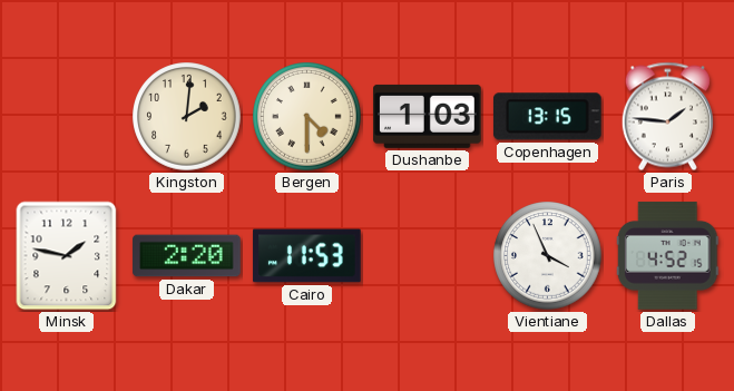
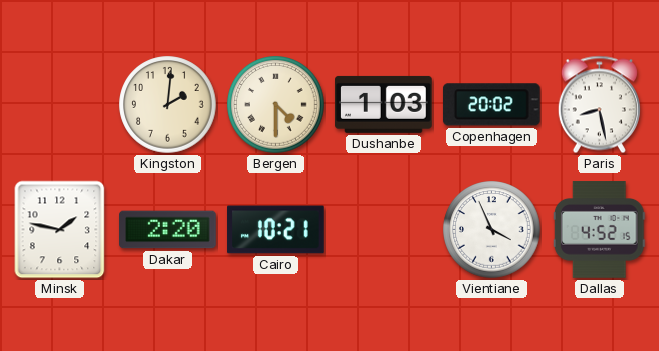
Copenhagen: 13:15 -> 20:02 (491, 105)
Paris: 1:46 -> 8:28 (599, 105)
Cairo: 11:53 -> 10:21 (276, 230)
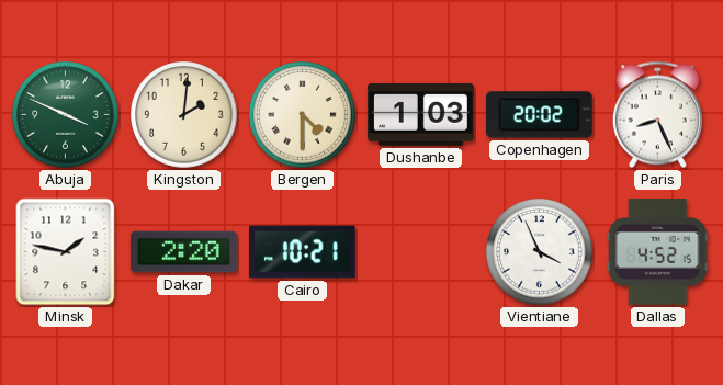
Abuja: none -> 3:49 (66, 115)
Paris: 8:28 -> 8:26 (657, 115)
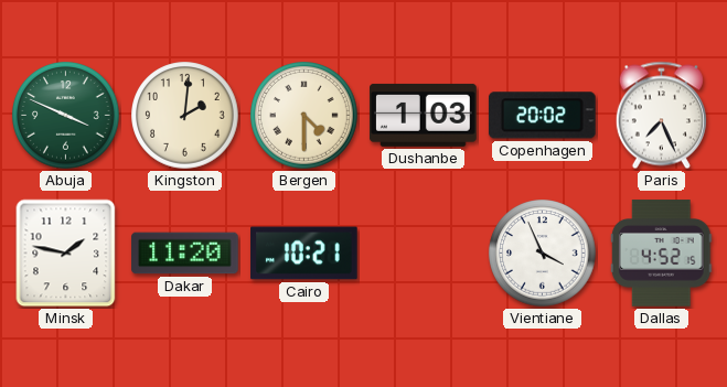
Paris: 8:26 -> 7:26 (661, 116)
Dakar: 2:20 -> 11:20 (185, 254)
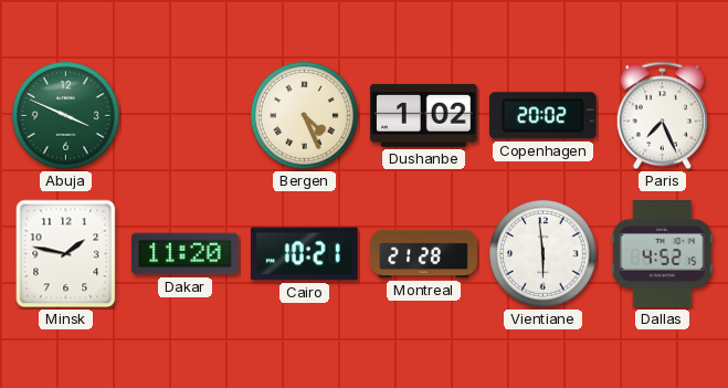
Kingston: 2:01 -> none (185, 116)
Bergen: 4:30 -> 4:26 (305, 116)
Dushanbe: 1:03 -> 1:02 (424, 115)
Montreal: none -> 21:28 (424, 254)
Vientiane: 3:56 -> 5:59 (544, 254)
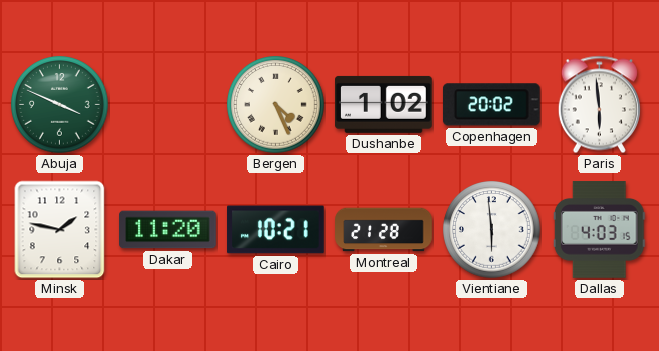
Paris: 7:26 -> 5:59 (599, 105)
Dallas: 4:52 -> 4:03 (599, 230)
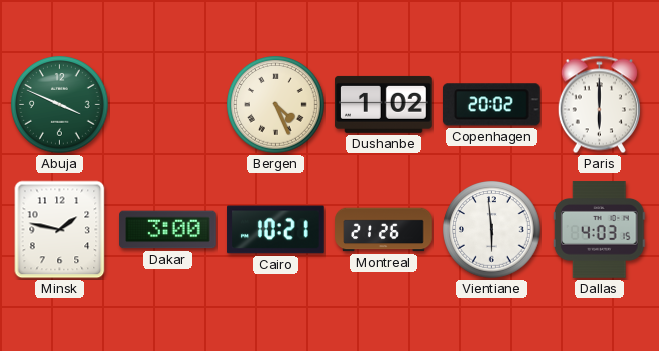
Paris: 5:59 -> 6:00 (599, 105)
Dakar: 11:20 -> 3:00 (168, 230)
Montreal: 21:28 -> 21:26 (384, 230)
